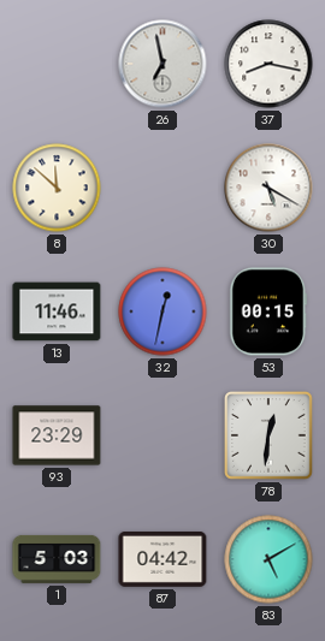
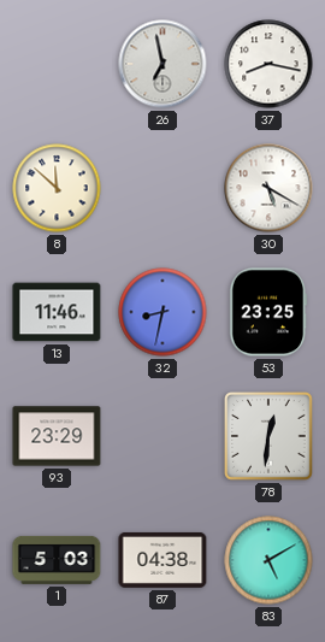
32: 12:32 -> 8:32 (162, 312)
53: 00:15 -> 23:25 (268, 312)
87: 04:42 -> 04:38 (162, 560)
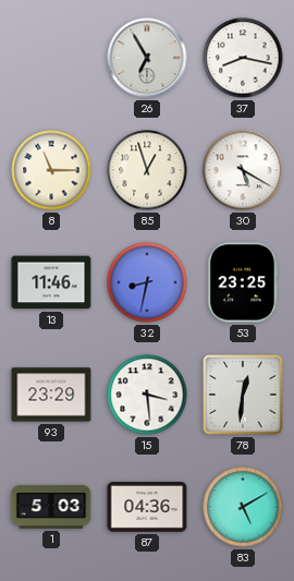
26: 6:58 -> 6:55 (147, 58)
8: 11:52 -> 11:15 (51, 170)
85: none -> 12:57 (147, 170)
15: none -> 3:29 (147, 395)
87: 04:38 -> 04:36 (147, 507)
